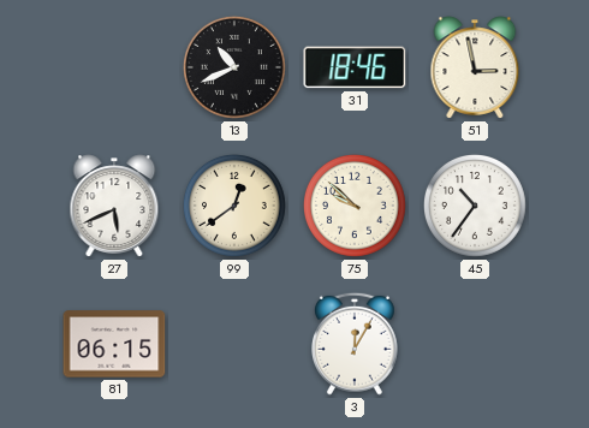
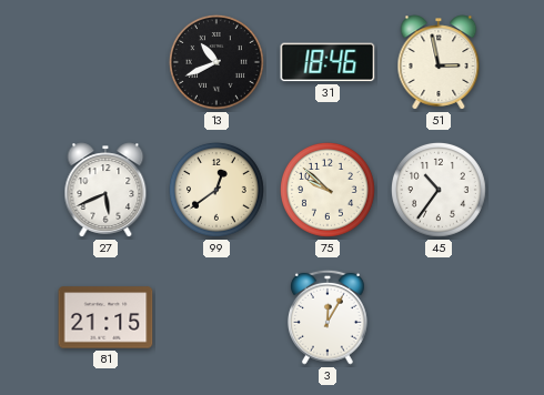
81: 06:15 -> 21:15 (105, 317)
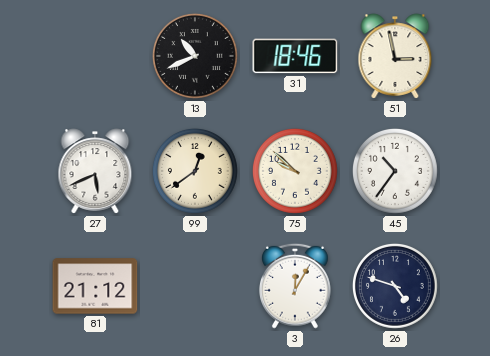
81: 21:15 -> 21:12 (95, 286)
26: none -> 4:48 (395, 286)
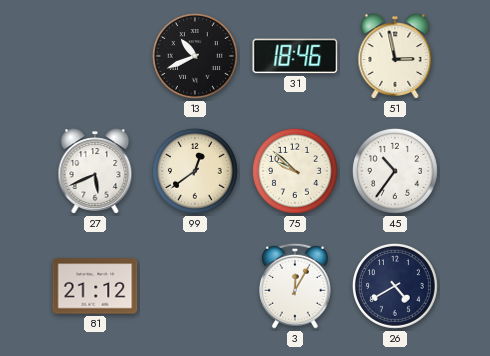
26: 4:48 -> 4:40 (395, 286)
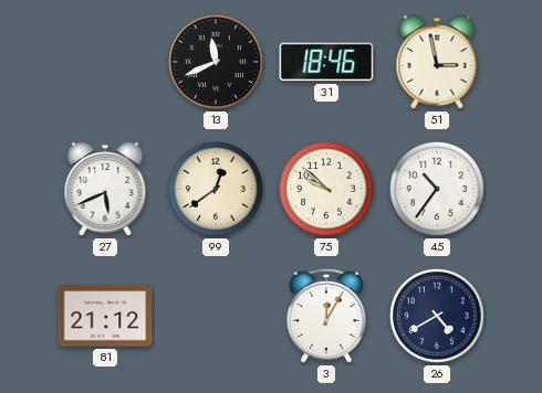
13: 10:41 -> 11:41 (216, 62)
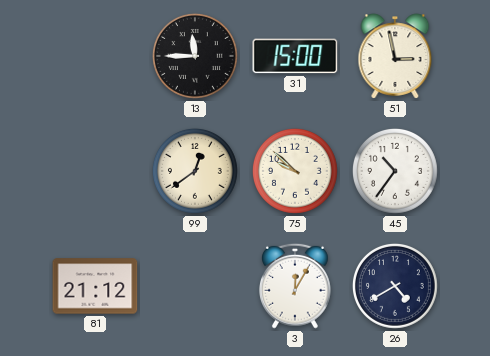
13: 11:41 -> 11:45 (195, 56)
31: 18:46 -> 15:00 (295, 56)
27: 5:41 -> none (105, 189)
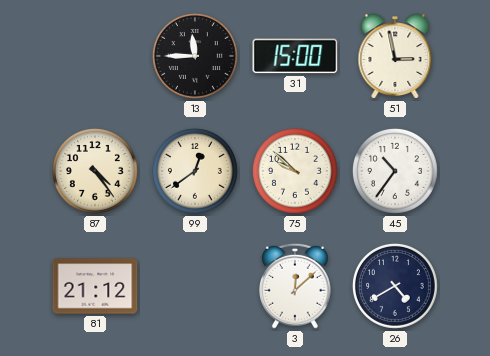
87: none -> 4:24 (95, 171)
3: 12:05 -> 12:08 (295, 286)
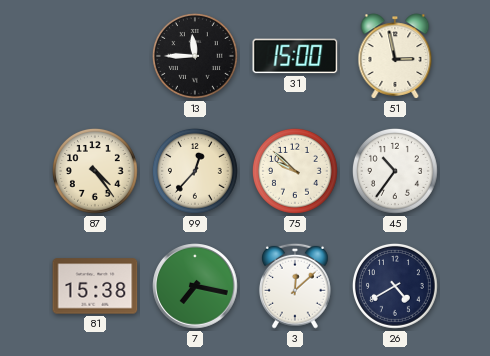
99: 12:39 -> 12:37 (195, 171)
81: 21:12 -> 15:38 (95, 286)
7: none -> 7:17 (195, 286)
